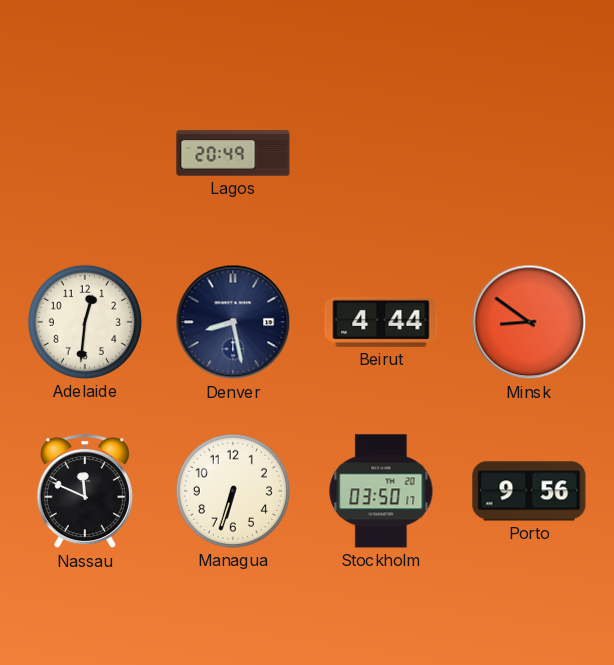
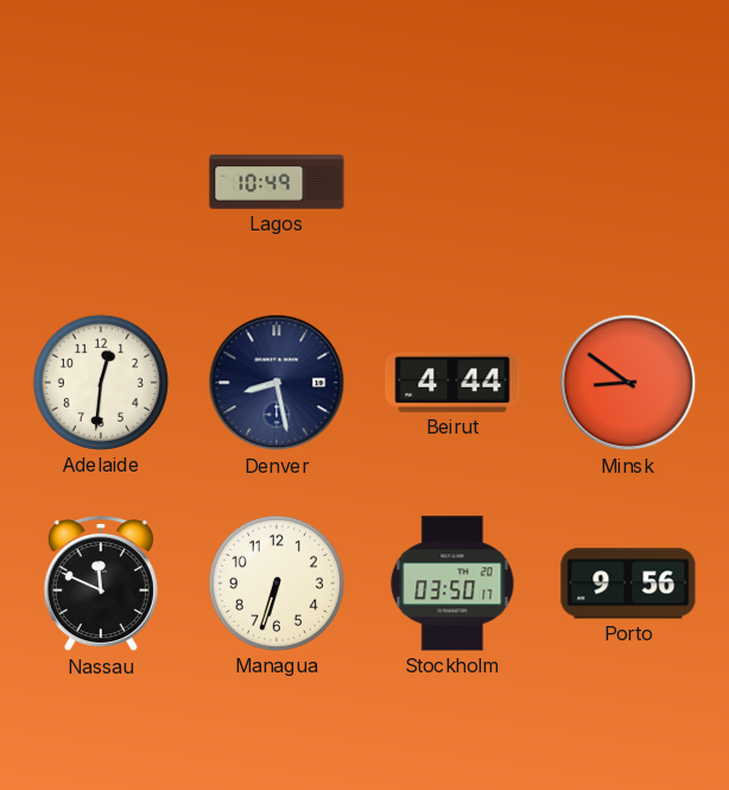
Lagos: 20:49 -> 10:49 (277, 182)
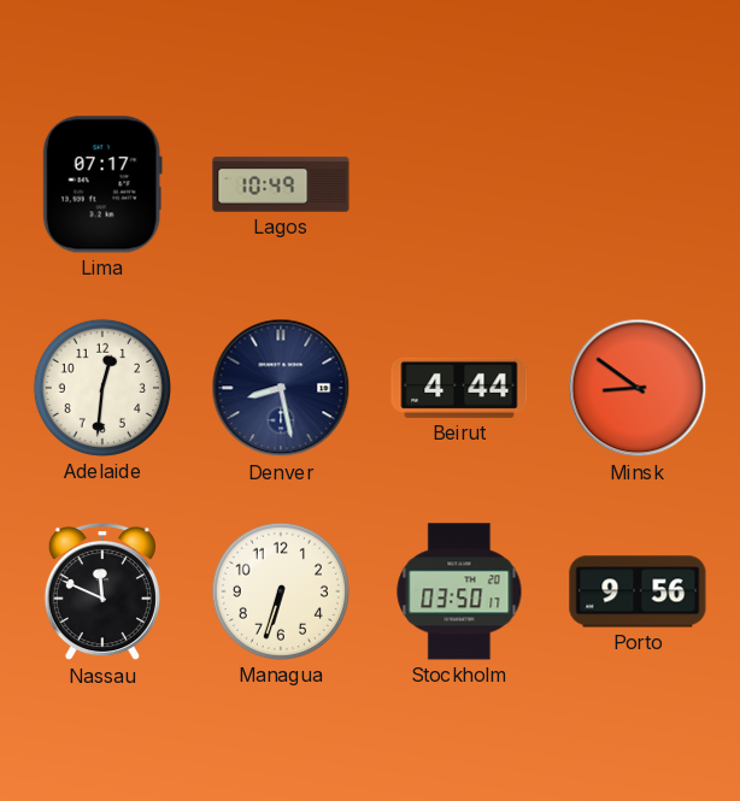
Lima: none -> 07:17 (102, 184)
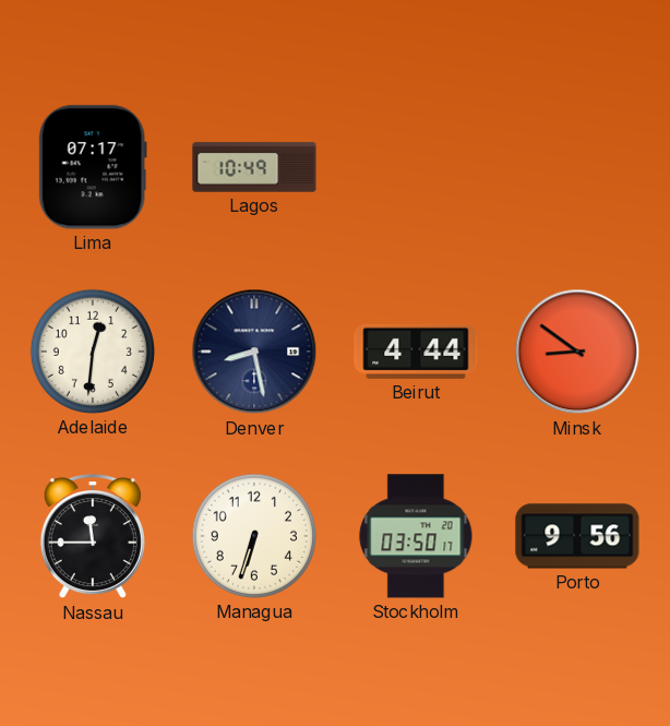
Nassau: 11:49 -> 11:45 (93, 537)
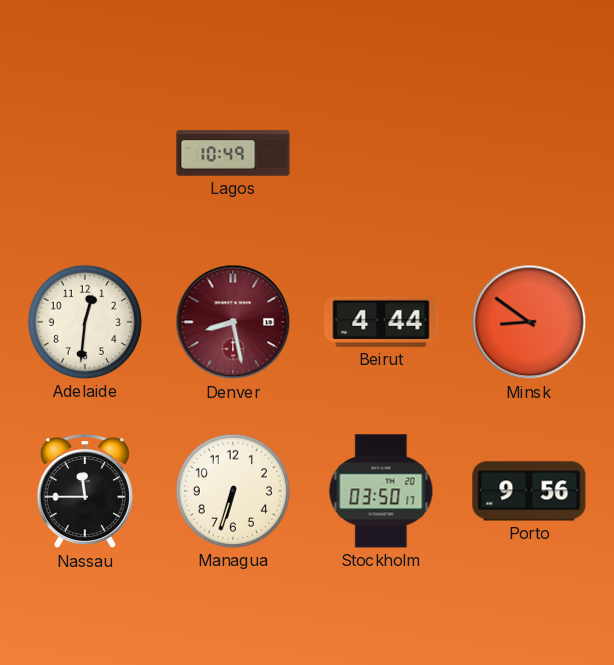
Lima: 07:17 -> none (93, 167)
Denver dial: navy -> burgundy (233, 322)
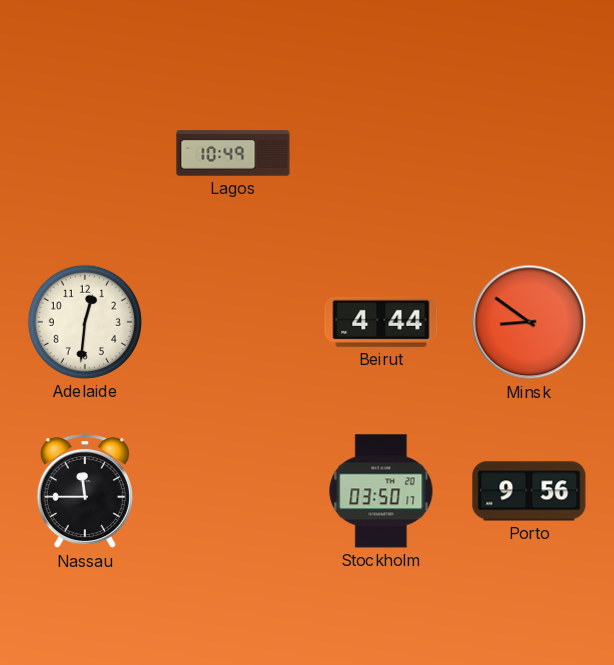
Denver: 8:28 -> none (233, 322)
Managua: 6:33 -> none (233, 491)
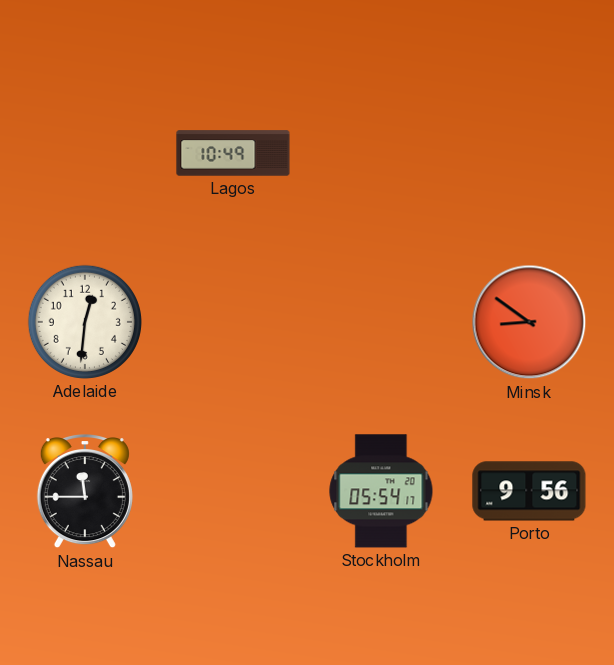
Beirut: 4:44 -> none (381, 322)
Stockholm: 03:50 -> 05:54 (381, 491)
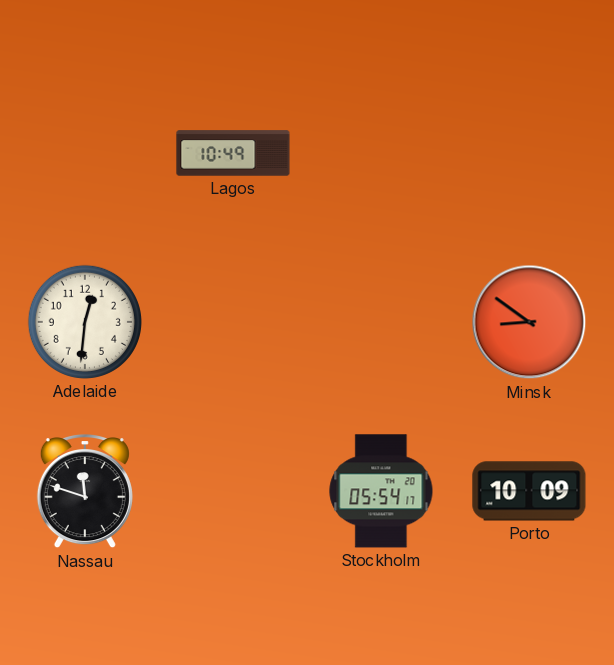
Nassau: 11:45 -> 11:48 (85, 492)
Porto: 9:56 -> 10:09 (529, 491)
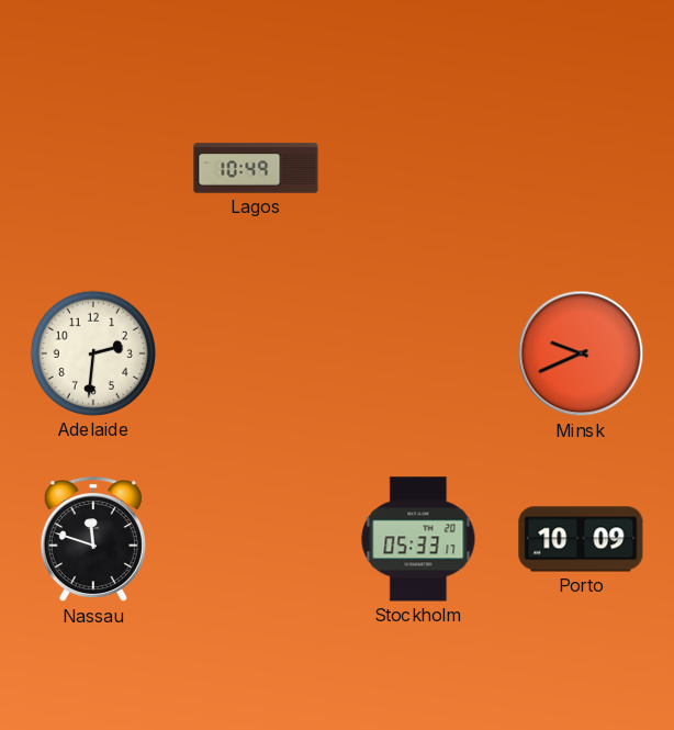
Adelaide: 12:31 -> 2:31 (93, 353)
Minsk: 8:51 -> 9:41 (581, 353)
Stockholm: 05:54 -> 05:33 (418, 539)
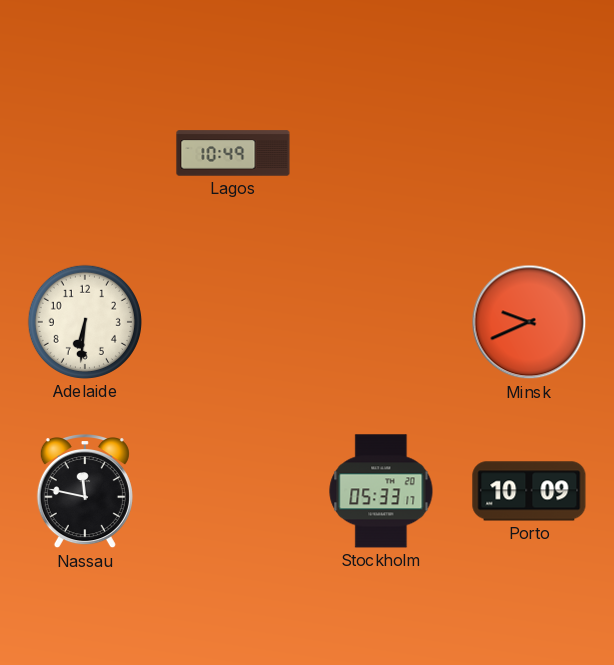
Adelaide: 2:31 -> 6:31 (85, 322)
Nassau: 11:48 -> 11:47 (85, 492)
